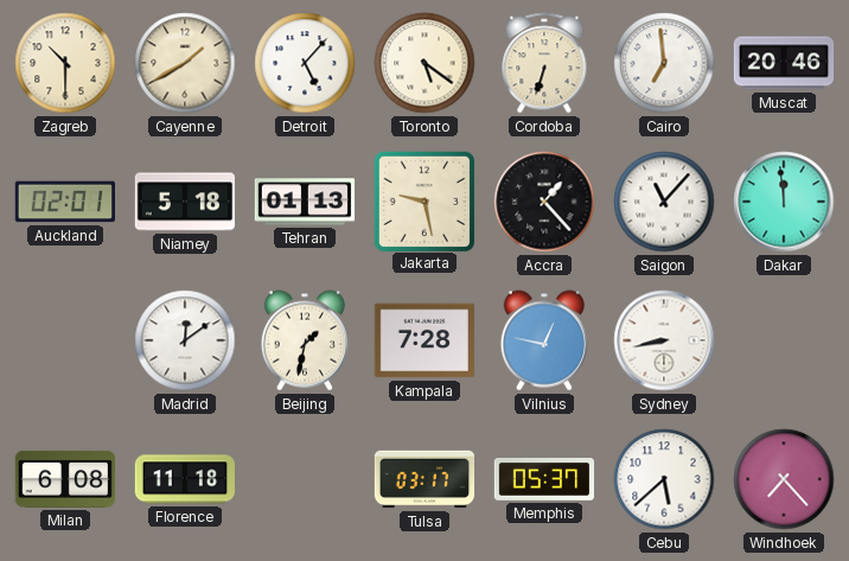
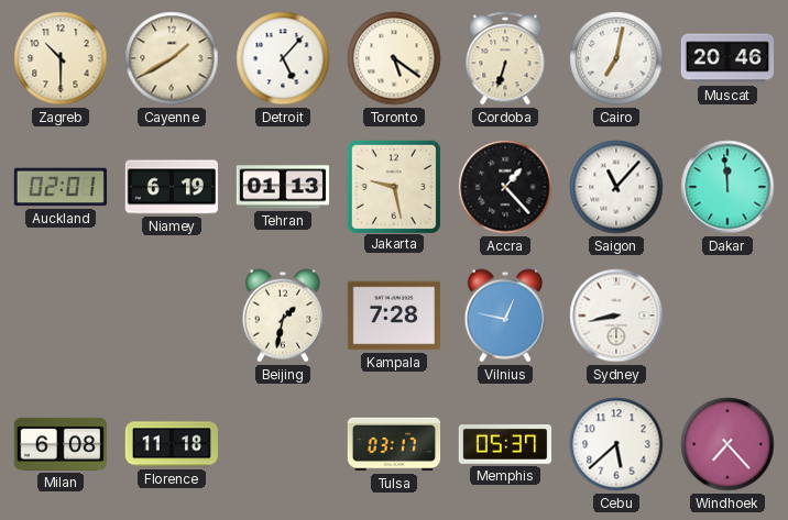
Cairo: 6:59 -> 7:02 (616, 58)
Niamey: 5:18 -> 6:19 (171, 187)
Madrid: 12:09 -> none (185, 340)
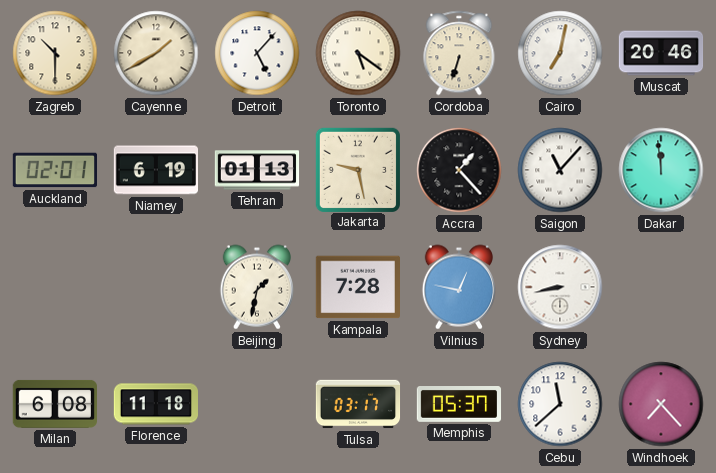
Cebu: 5:38 -> 11:38 (560, 404)
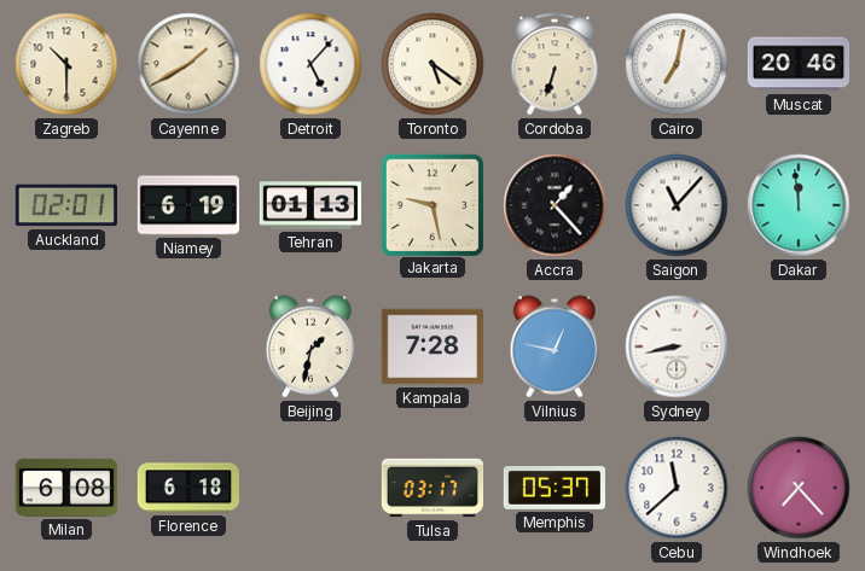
Florence: 11:18 -> 6:18 (187, 488)
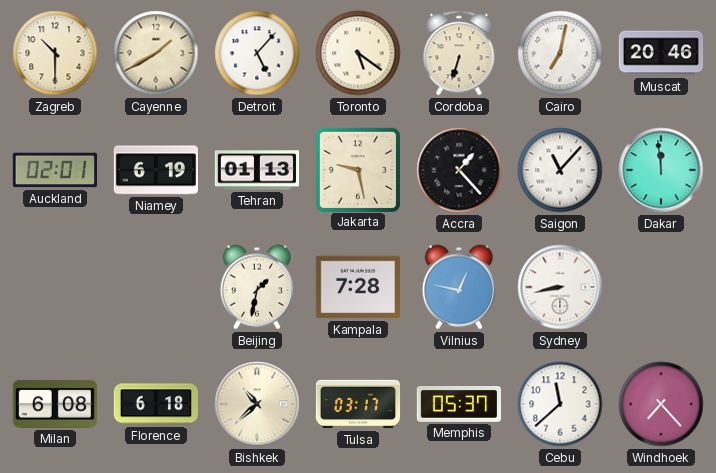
Bishkek: none -> 10:38 (257, 404)
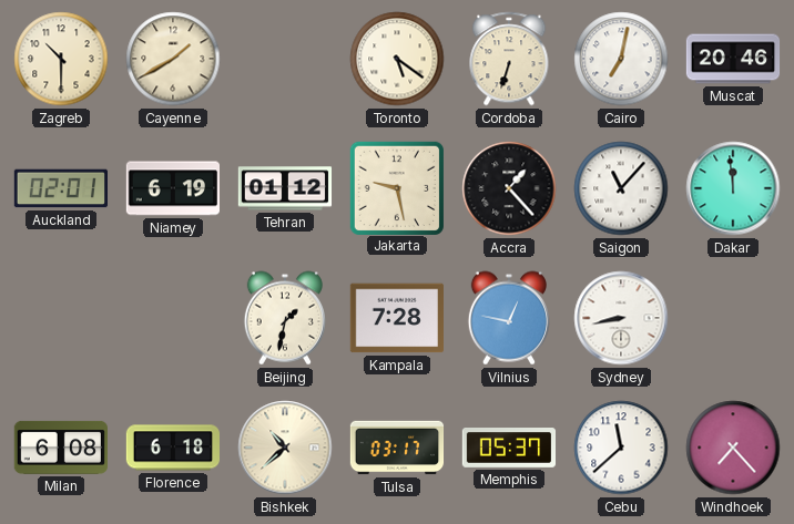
Detroit: 5:07 -> none (257, 53)
Tehran: 01:13 -> 01:12 (285, 188)
